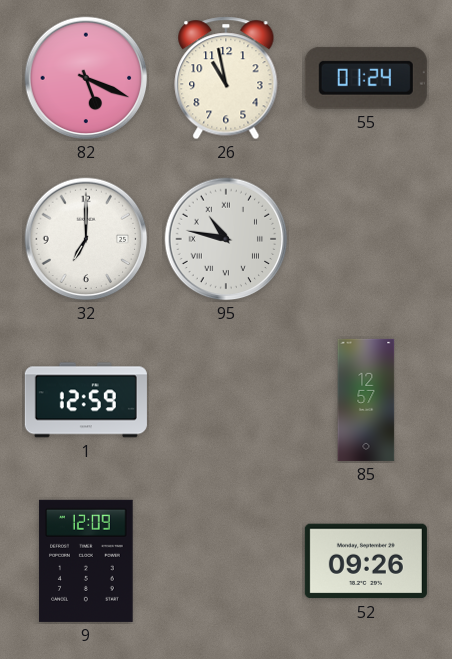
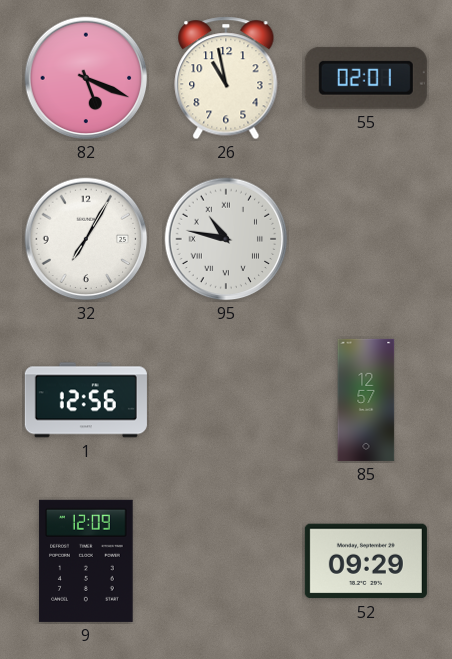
55: 01:24 -> 02:01 (366, 78)
32: 7:00 -> 7:05 (86, 239)
1: 12:59 -> 12:56 (86, 400)
52: 09:26 -> 09:29 (366, 561)
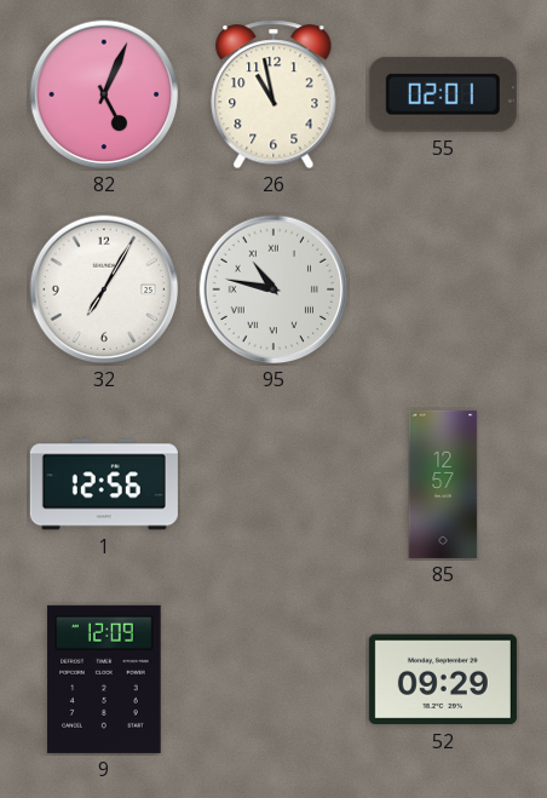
82: 5:19 -> 5:04 (104, 94)
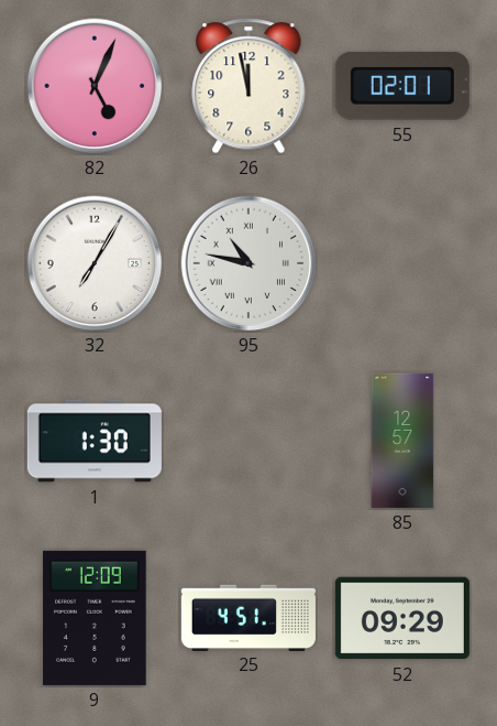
26: 10:58 -> 11:58 (248, 86)
1: 12:56 -> 1:30 (95, 441)
25: none -> 4:51 (248, 617)
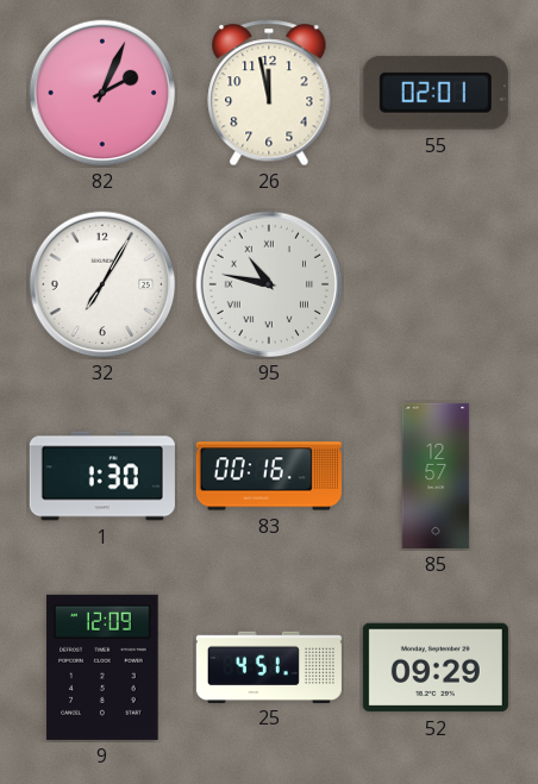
82: 5:04 -> 2:04 (102, 93)
83: none -> 00:16 (269, 476)
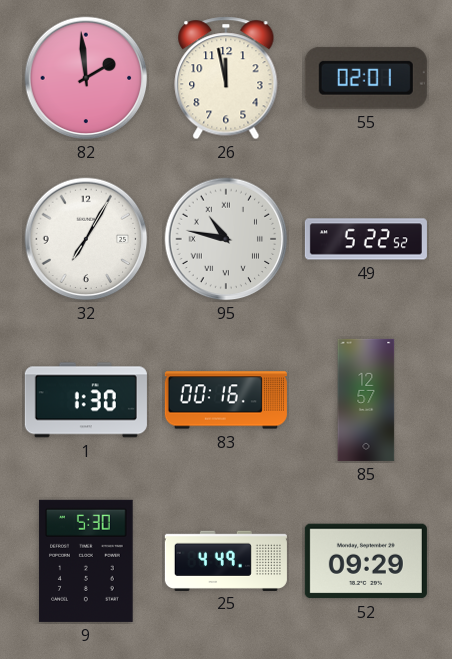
82: 2:04 -> 1:59 (86, 78)
49: none -> 5:22 (366, 239)
9: 12:09 -> 5:30 (86, 561)
25: 4:51 -> 4:49 (226, 560)
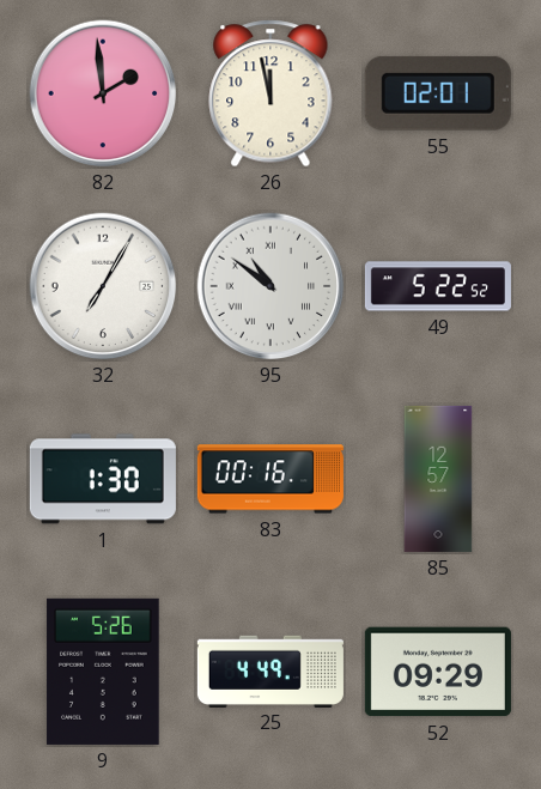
95: 10:47 -> 10:51 (270, 286)
9: 5:30 -> 5:26 (103, 672)
